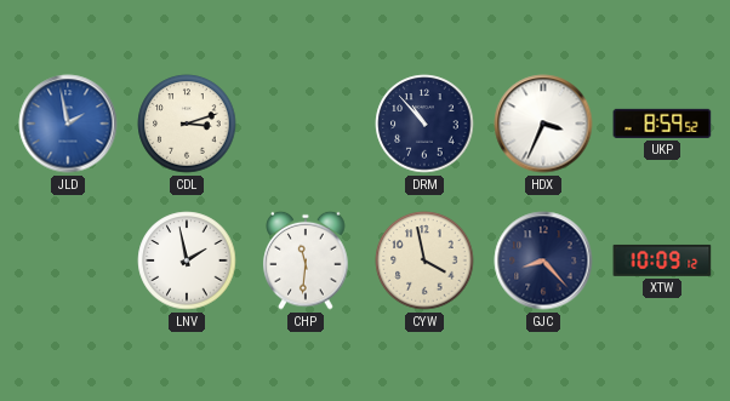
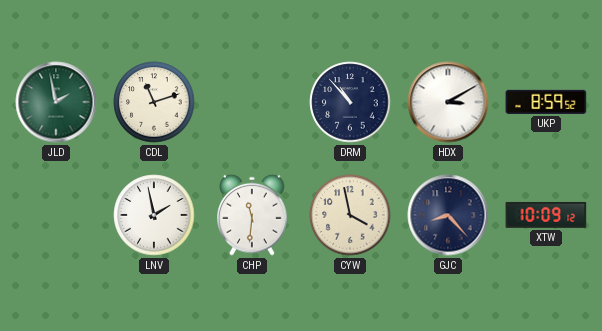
JLD dial: blue -> green (56, 102)
CDL: 3:12 -> 11:12 (154, 102)
HDX: 3:34 -> 3:10 (448, 102)
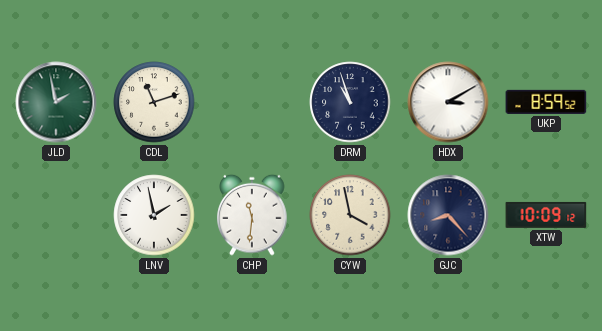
DRM: 10:53 -> 10:57 (350, 102)
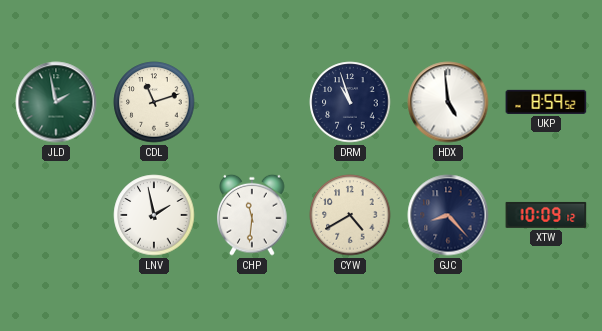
HDX: 3:10 -> 4:59 (448, 102)
CYW: 3:58 -> 4:40 (350, 215)
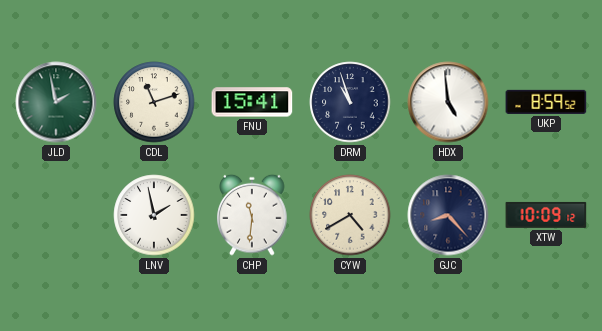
FNU: none -> 15:41 (252, 102)
